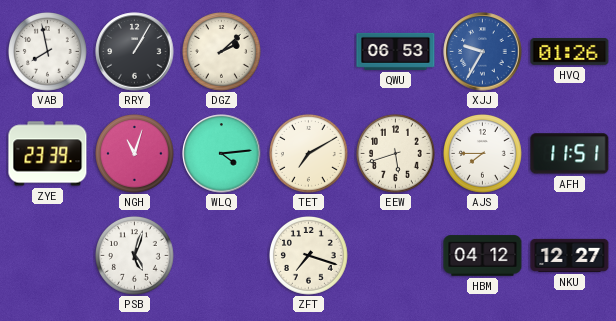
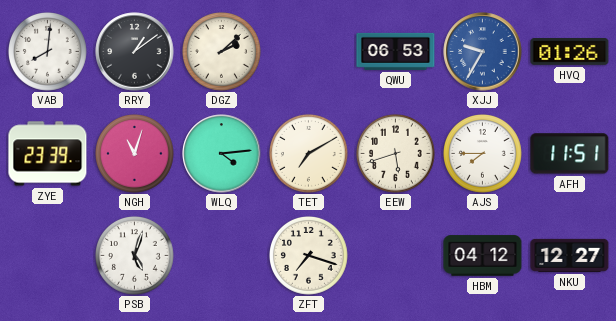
VAB: 7:58 -> 8:01 (48, 52)
RRY: 1:05 -> 1:09 (135, 52)
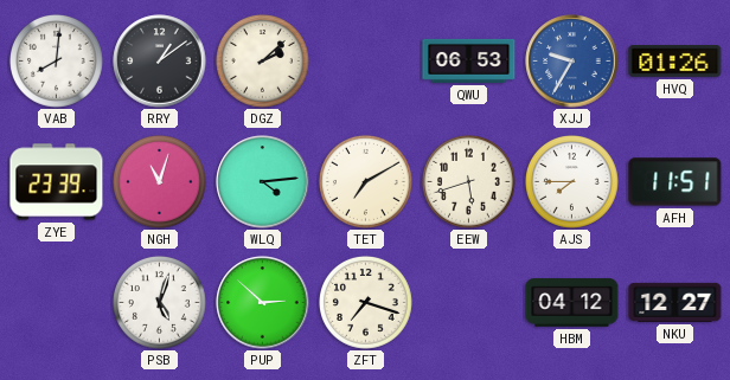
PUP: none -> 2:52 (263, 303)
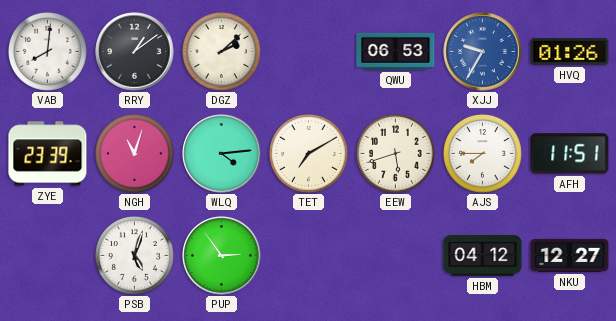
PUP: 2:52 -> 2:54 (222, 256)
ZFT: 7:18 -> none (366, 303)
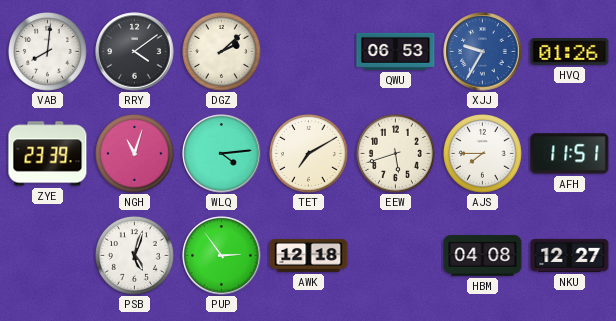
RRY: 1:09 -> 4:09 (135, 52)
AWK: none -> 12:18 (309, 255)
HBM: 04:12 -> 04:08 (483, 256)
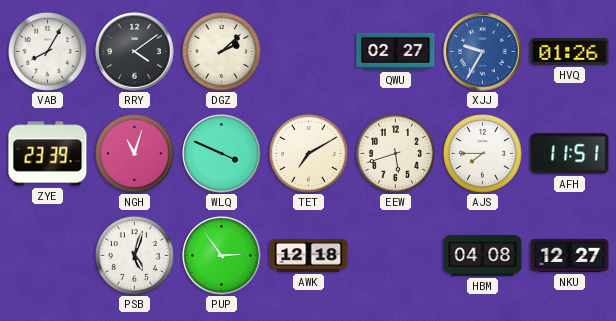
VAB: 8:01 -> 8:05 (48, 52)
QWU: 06:53 -> 02:27 (396, 51)
WLQ: 4:14 -> 3:49 (222, 154)
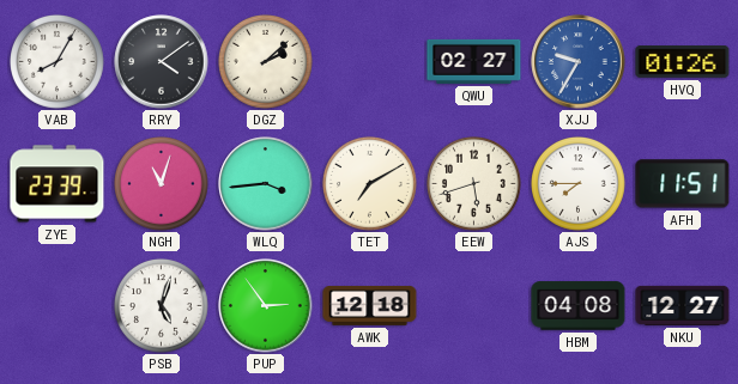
WLQ: 3:49 -> 3:44 (266, 184)
